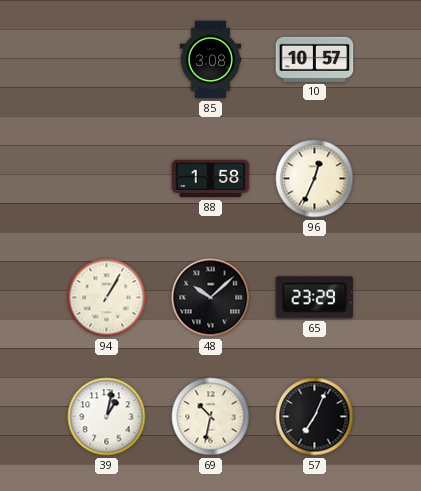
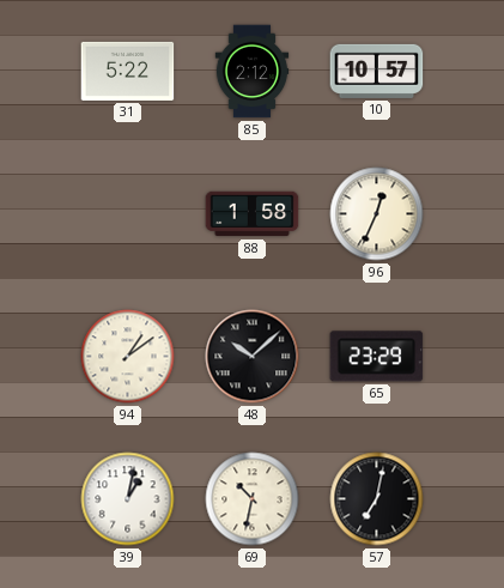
31: none -> 5:22 (128, 71)
85: 3:08 -> 2:12 (253, 72)
94: 1:05 -> 1:09 (128, 357)
57: 7:04 -> 7:02 (377, 499)
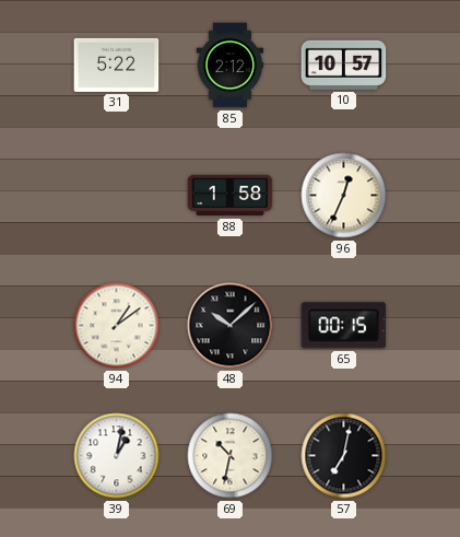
65: 23:29 -> 00:15 (344, 326)
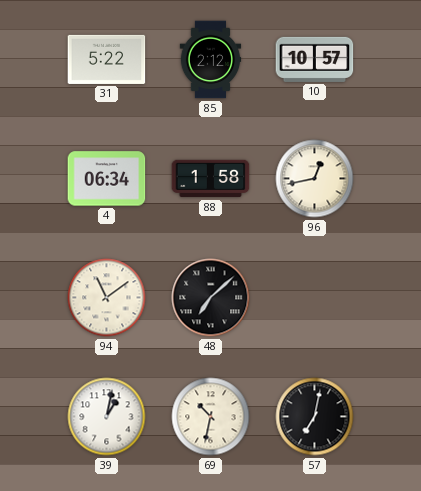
4: none -> 06:34 (107, 179)
96: 12:34 -> 12:43 (315, 179)
94: 1:09 -> 11:09 (107, 298)
48: 10:08 -> 7:08 (211, 298)
65: 00:15 -> none (344, 326)
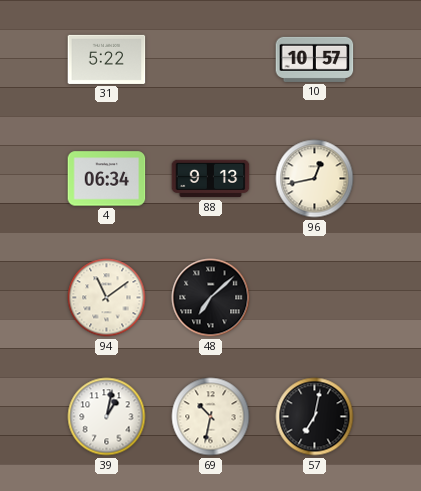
85: 2:12 -> none (211, 60)
88: 1:58 -> 9:13 (211, 179)
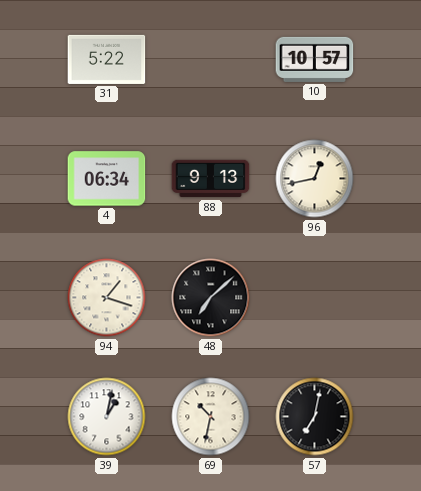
94: 11:09 -> 1:18 (107, 298)
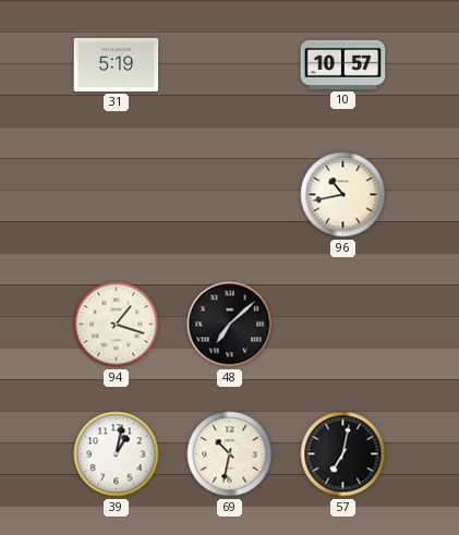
31: 5:22 -> 5:19 (117, 64)
4: 06:34 -> none (107, 179)
88: 9:13 -> none (211, 179)
96: 12:43 -> 10:43 (343, 195)
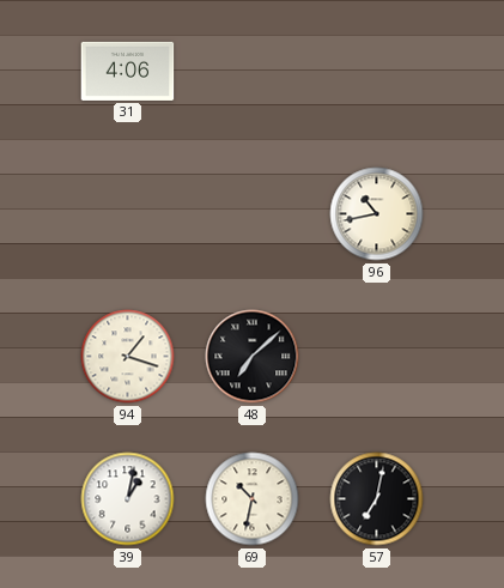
31: 5:19 -> 4:06 (128, 71)
10: 10:57 -> none (343, 64)
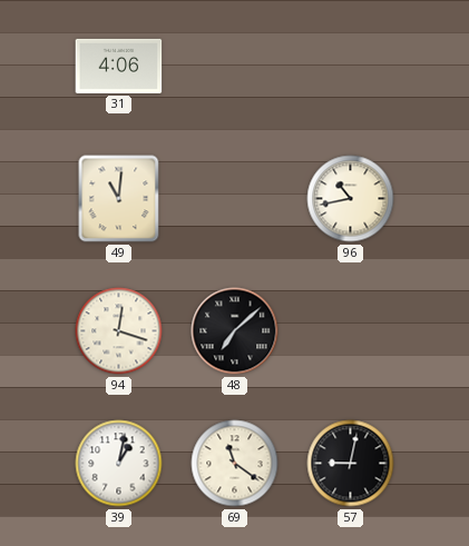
49: none -> 11:01 (119, 199)
94: 1:18 -> 12:18 (119, 331)
69: 10:32 -> 11:21 (235, 464)
57: 7:02 -> 9:02 (351, 464)
